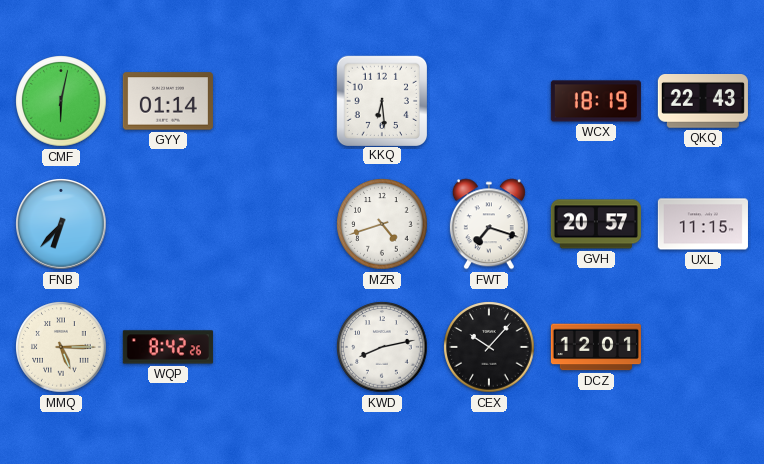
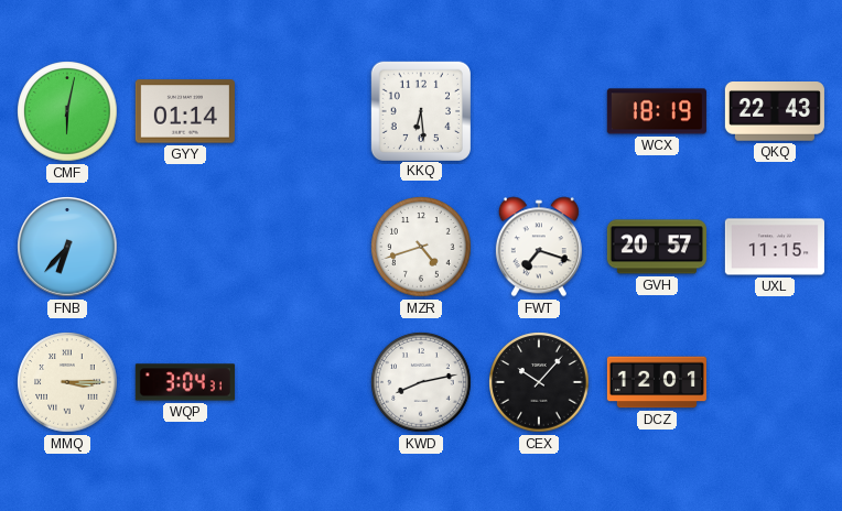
MMQ: 5:15 -> 3:15 (67, 382)
WQP: 8:42 -> 3:04 (185, 382)
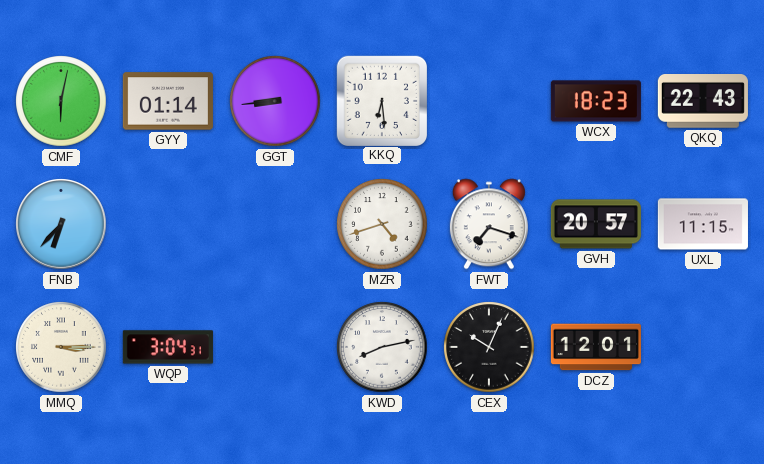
GGT: none -> 8:44 (275, 101)
WCX: 18:19 -> 18:23 (596, 101)
CEX: 10:07 -> 10:04 (489, 347)
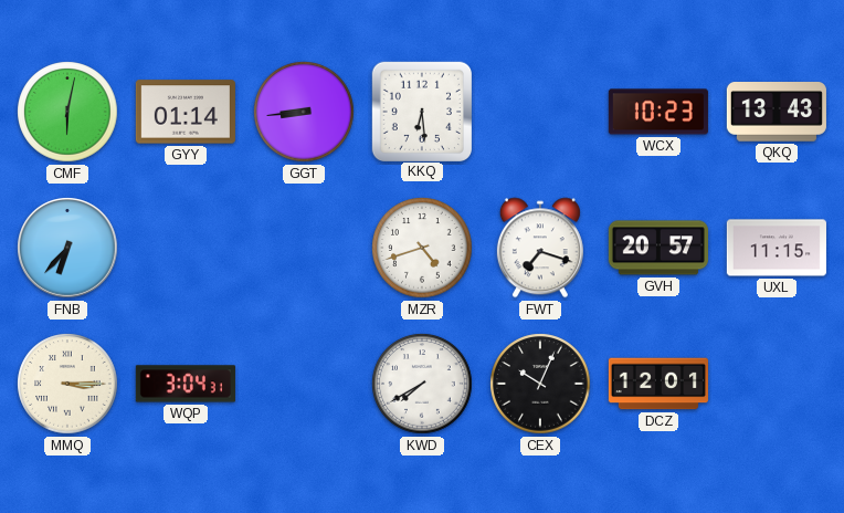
WCX: 18:23 -> 10:23 (658, 112)
QKQ: 22:43 -> 13:43 (777, 113)
KWD: 8:13 -> 7:40 (422, 384)
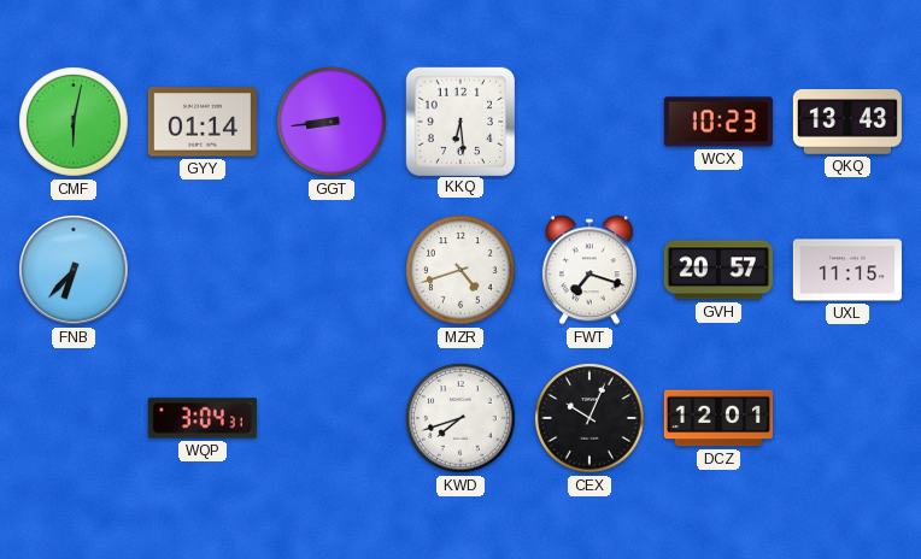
MMQ: 3:15 -> none (67, 384)
KWD: 7:40 -> 7:42 (461, 418)
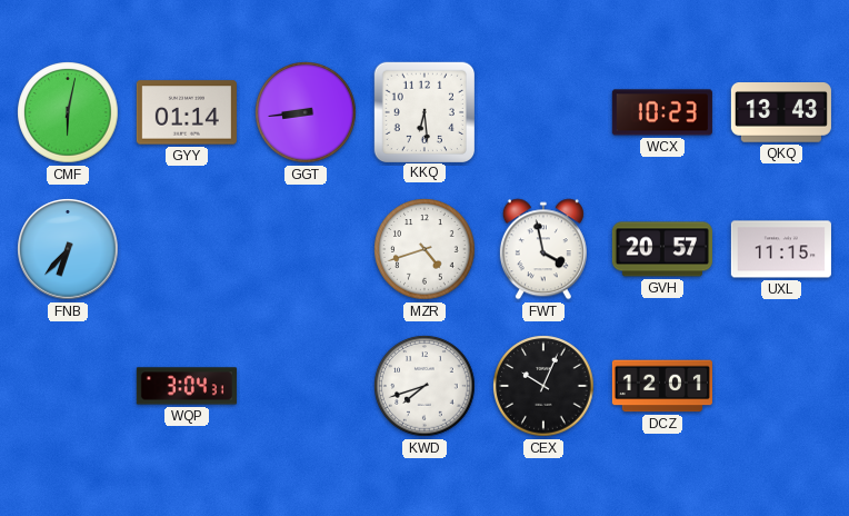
FWT: 7:18 -> 3:58 (543, 249)
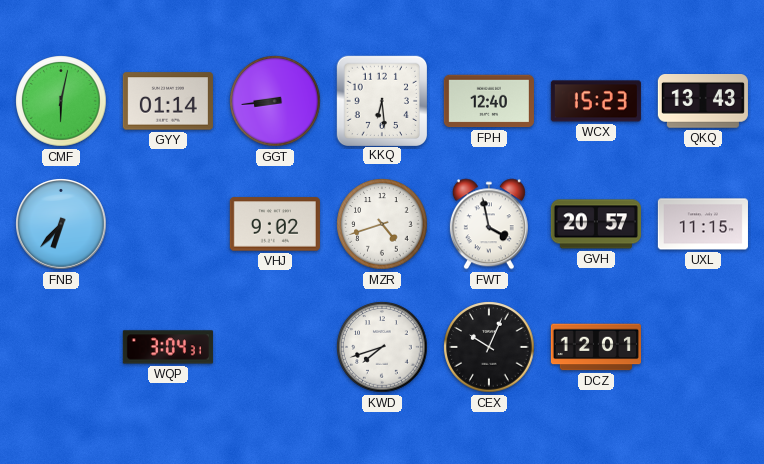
FPH: none -> 12:40 (489, 101)
WCX: 10:23 -> 15:23 (596, 101)
VHJ: none -> 9:02 (275, 224)
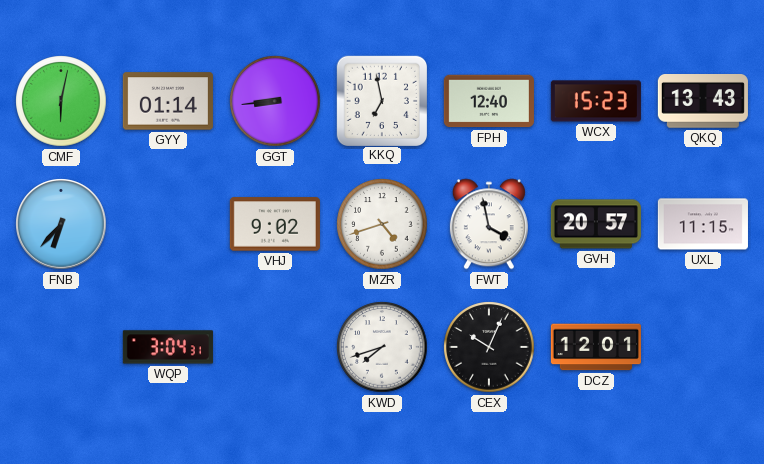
KKQ: 6:29 -> 6:58 (381, 100)
